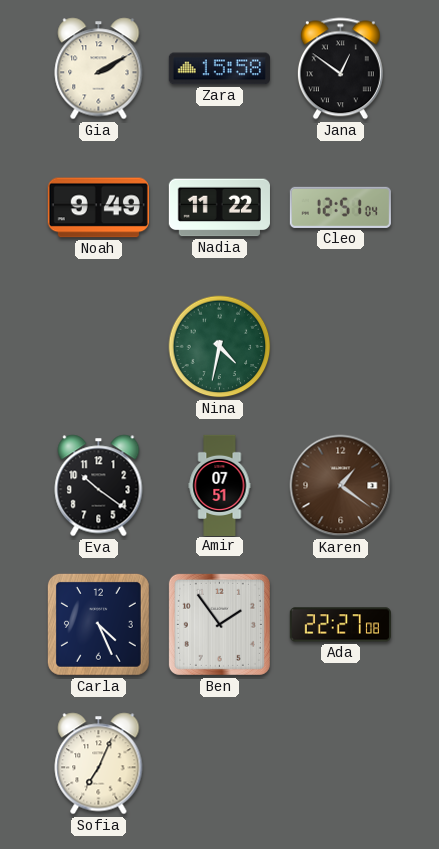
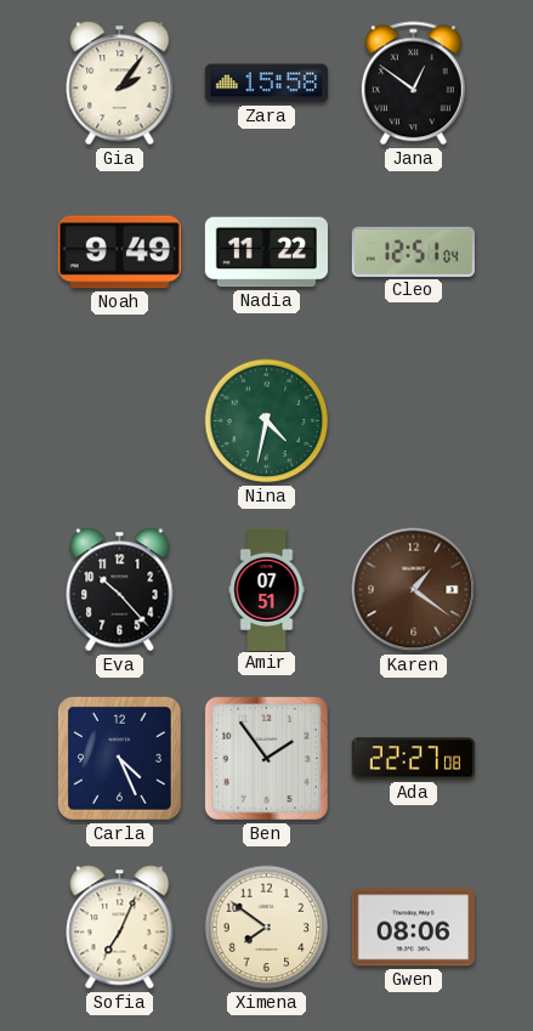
Gia: 2:10 -> 2:06 (120, 84)
Eva: 10:21 -> 10:23 (120, 590)
Ximena: none -> 7:51 (267, 928)
Gwen: none -> 08:06 (413, 928)
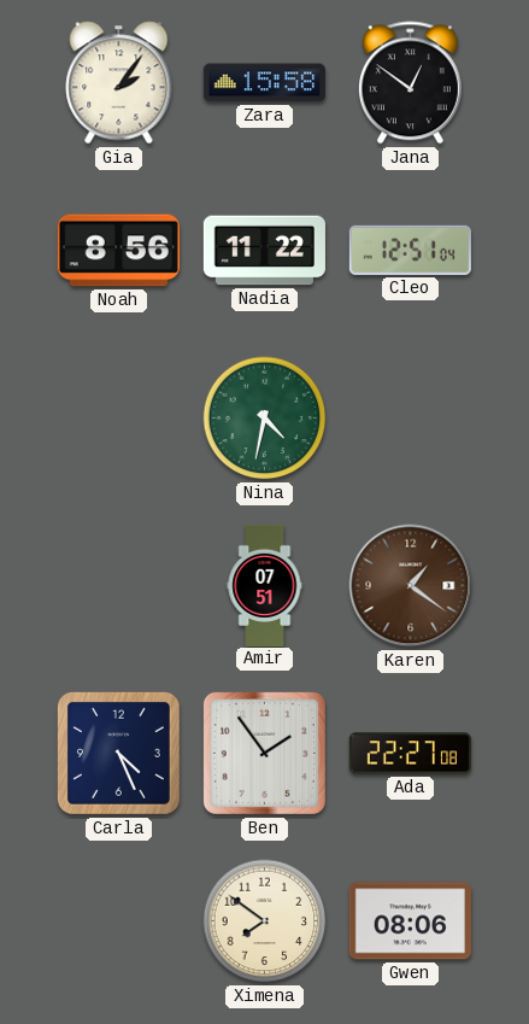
Noah: 9:49 -> 8:56 (118, 251)
Eva: 10:23 -> none (120, 590)
Sofia: 7:04 -> none (120, 928)
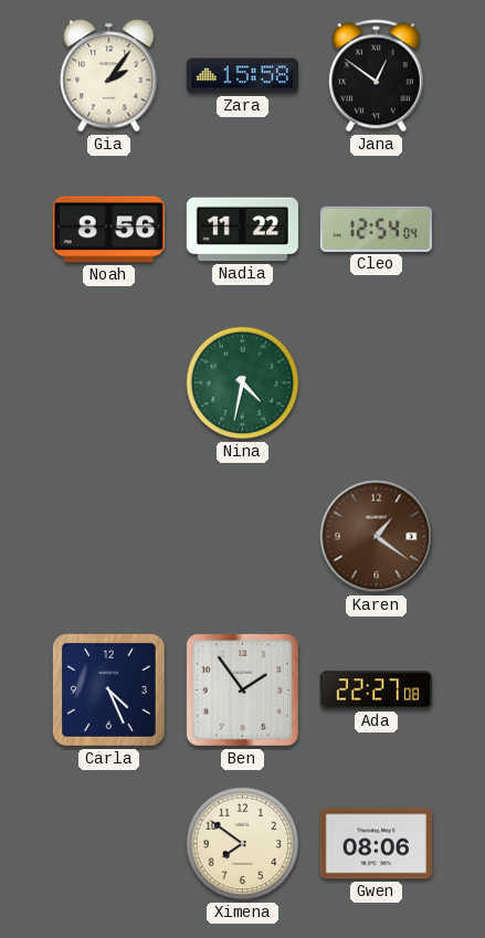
Cleo: 12:51 -> 12:54 (376, 229)
Amir: 07:51 -> none (265, 585)
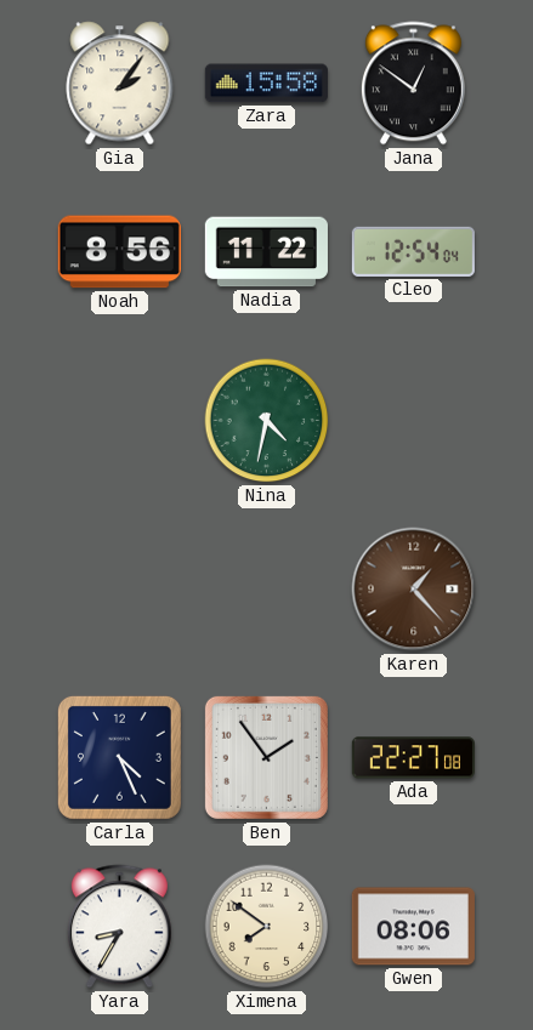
Karen: 1:21 -> 1:23 (414, 590)
Yara: none -> 8:35 (119, 927)
